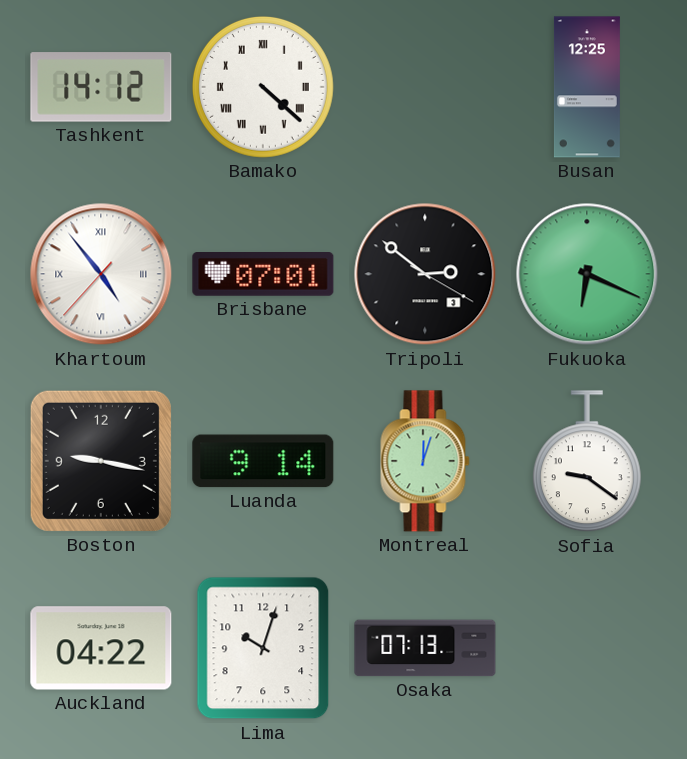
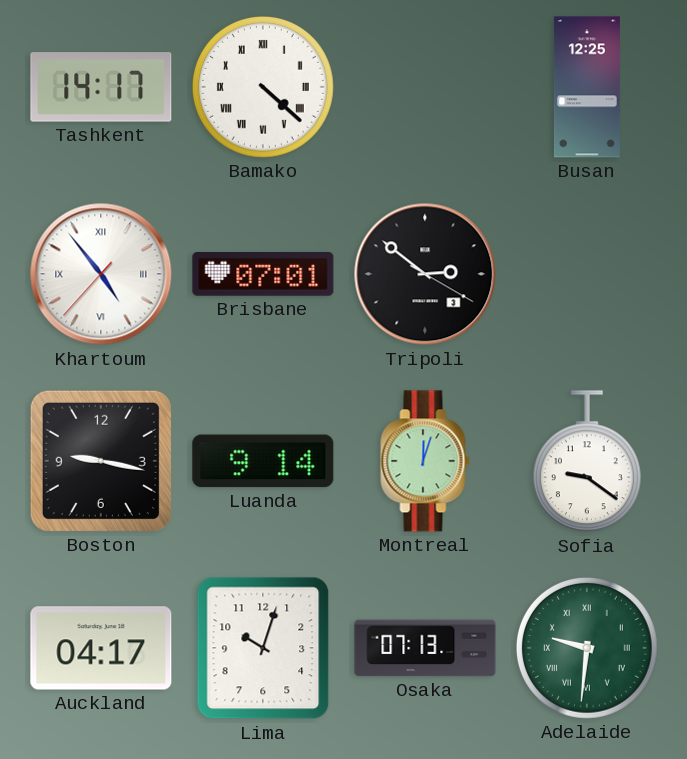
Tashkent: 14:12 -> 14:17 (101, 87)
Fukuoka: 6:19 -> none (587, 274)
Auckland: 04:22 -> 04:17 (101, 648)
Adelaide: none -> 9:31 (587, 648)
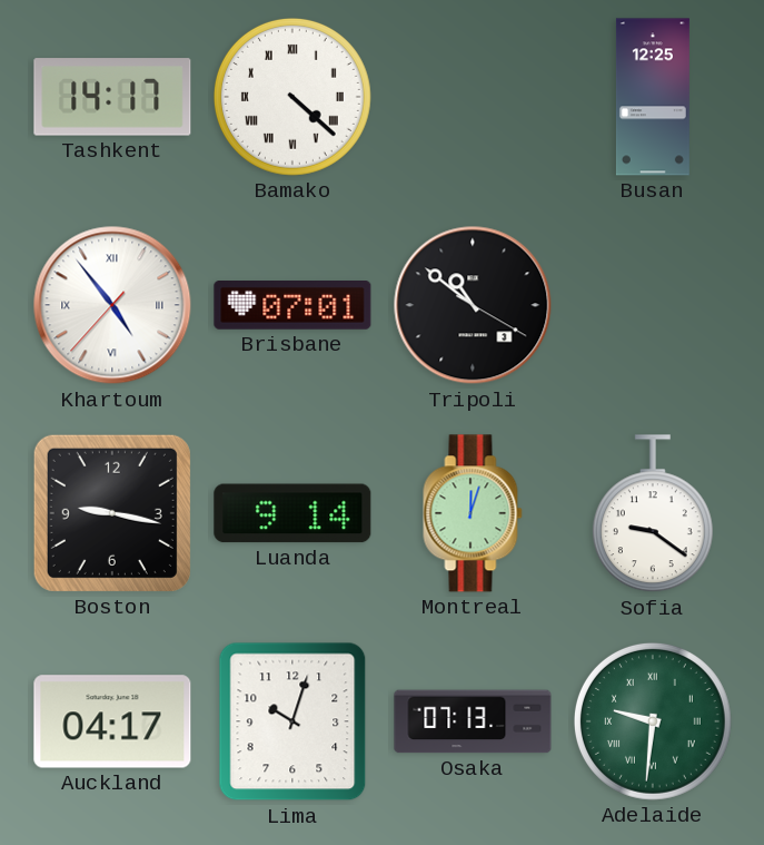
Tripoli: 2:51 -> 10:51 (473, 305)
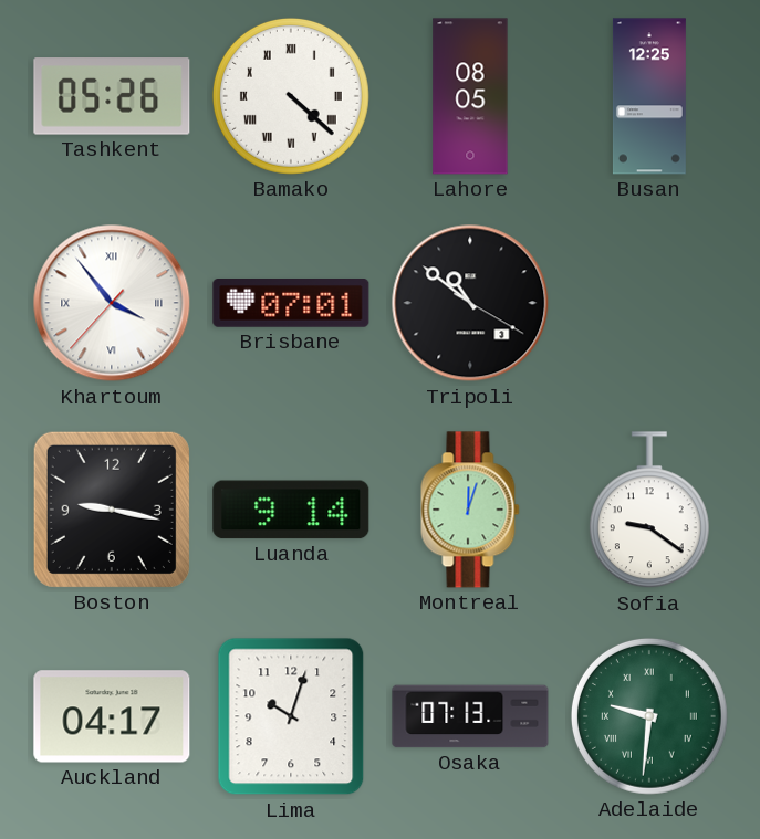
Tashkent: 14:17 -> 05:26 (112, 96)
Lahore: none -> 08:05 (470, 96)
Khartoum: 4:53 -> 3:53 (112, 303)
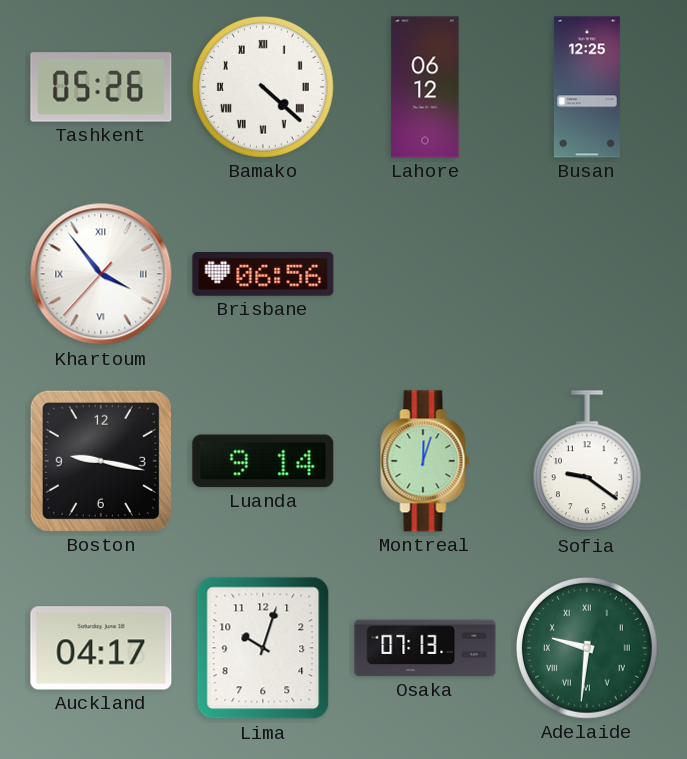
Lahore: 08:05 -> 06:12 (425, 87)
Brisbane: 07:01 -> 06:56 (263, 275)
Tripoli: 10:51 -> none (470, 303)
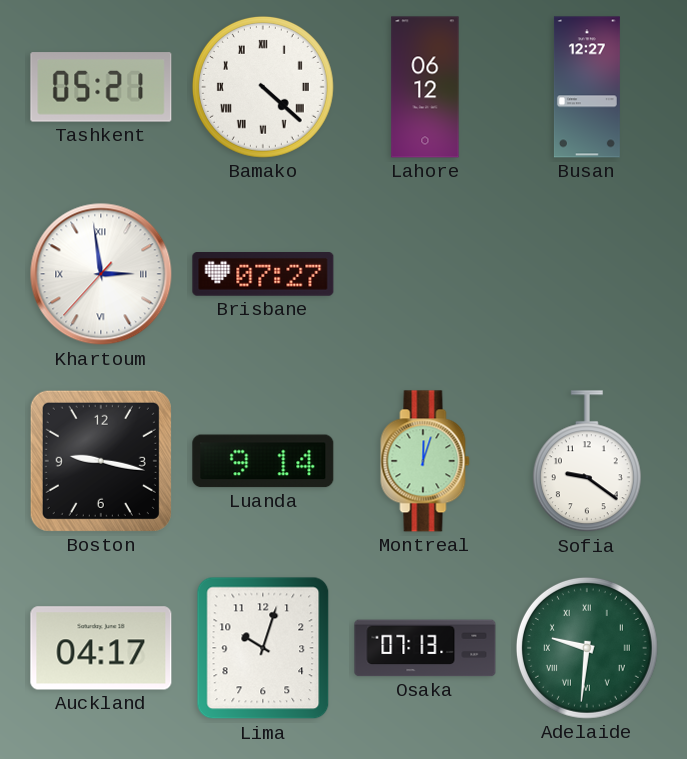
Tashkent: 05:26 -> 05:21 (101, 87)
Busan: 12:25 -> 12:27 (587, 87)
Khartoum: 3:53 -> 2:58 (101, 274)
Brisbane: 06:56 -> 07:27 (263, 275)
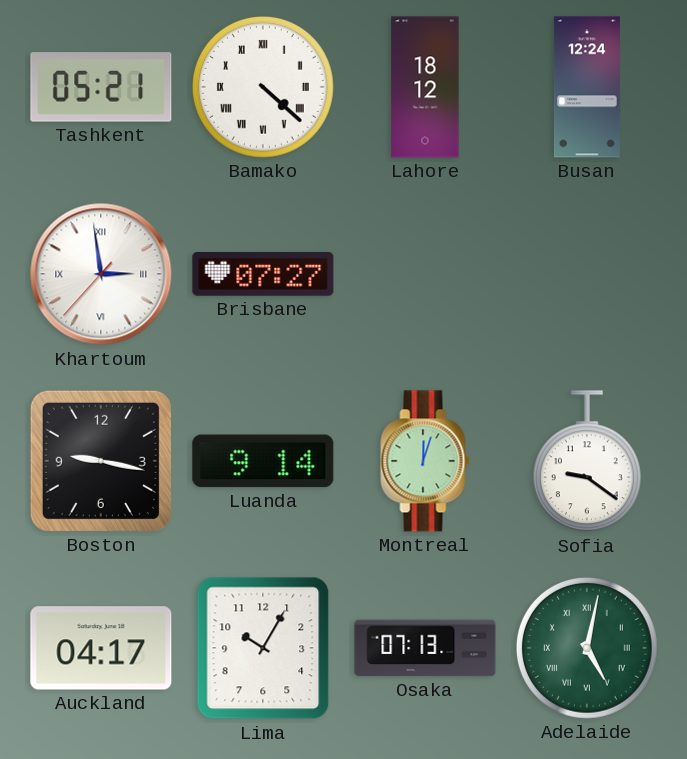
Lahore: 06:12 -> 18:12 (425, 87)
Busan: 12:27 -> 12:24 (587, 87)
Lima: 10:03 -> 10:05 (263, 648)
Adelaide: 9:31 -> 5:02 (587, 648)
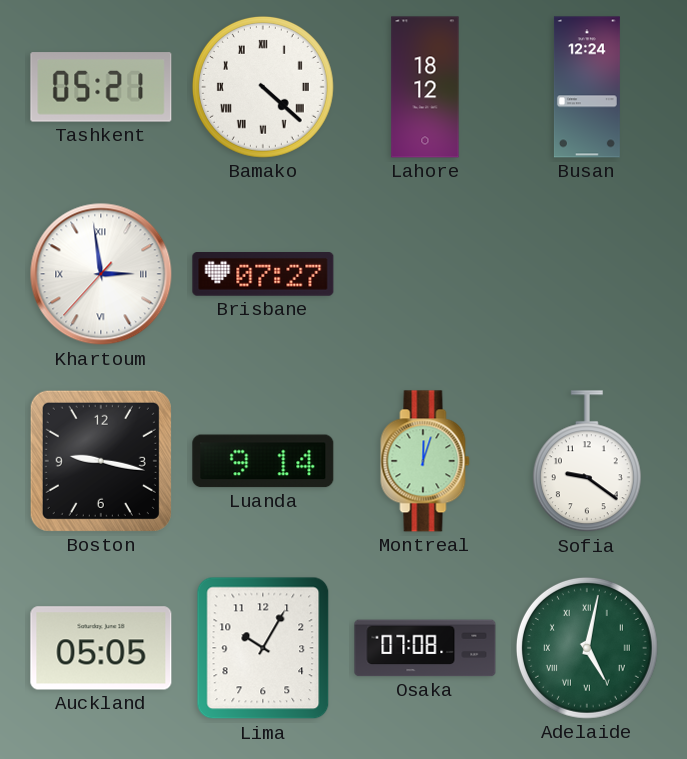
Auckland: 04:17 -> 05:05 (101, 648)
Osaka: 07:13 -> 07:08 (425, 648)
